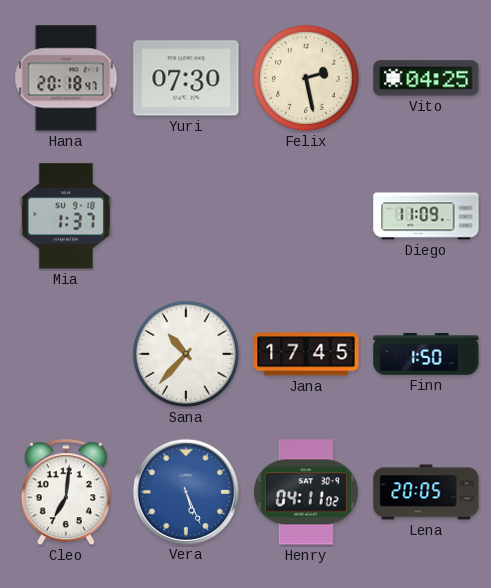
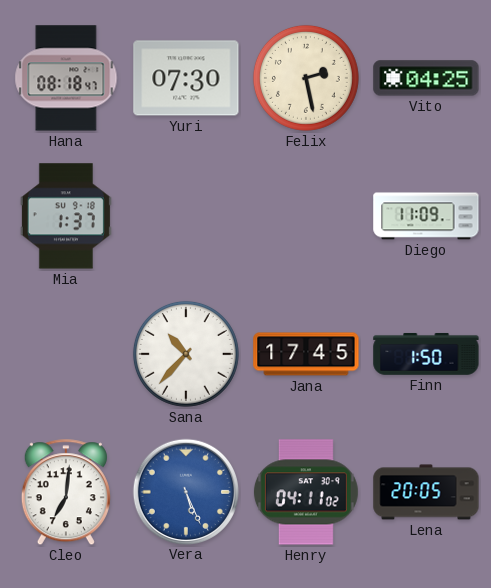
Hana: 20:18 -> 08:18 (66, 78)
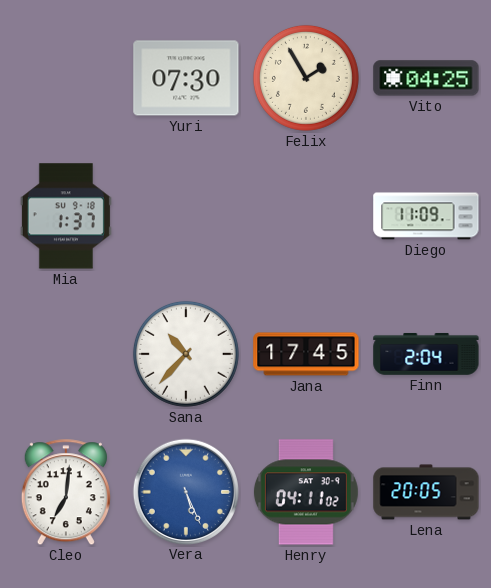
Hana: 08:18 -> none (66, 78)
Felix: 2:28 -> 1:55 (306, 78)
Finn: 1:50 -> 2:04 (426, 354)
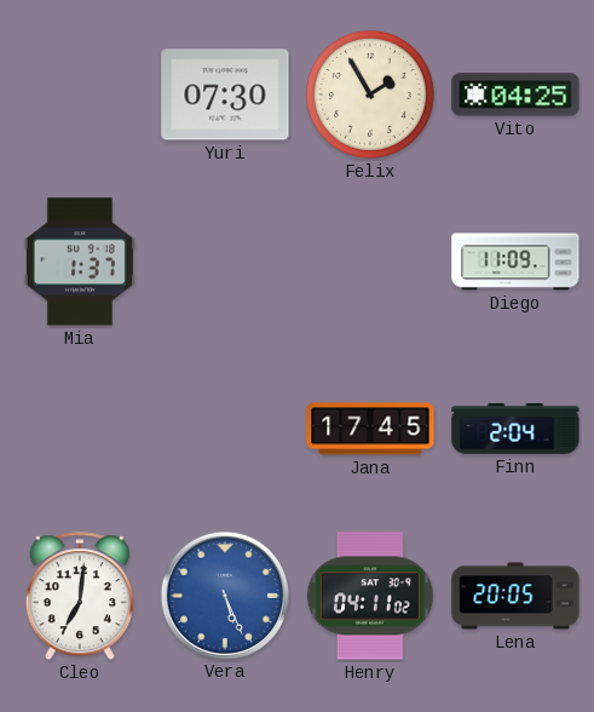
Sana: 10:37 -> none (186, 354)
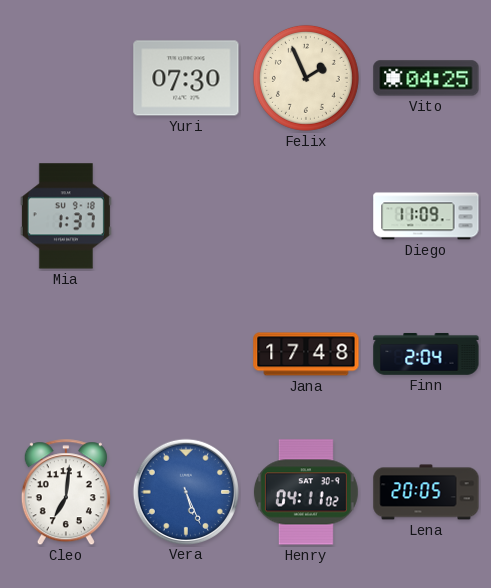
Felix: 1:55 -> 1:56 (306, 78)
Jana: 17:45 -> 17:48 (306, 354)
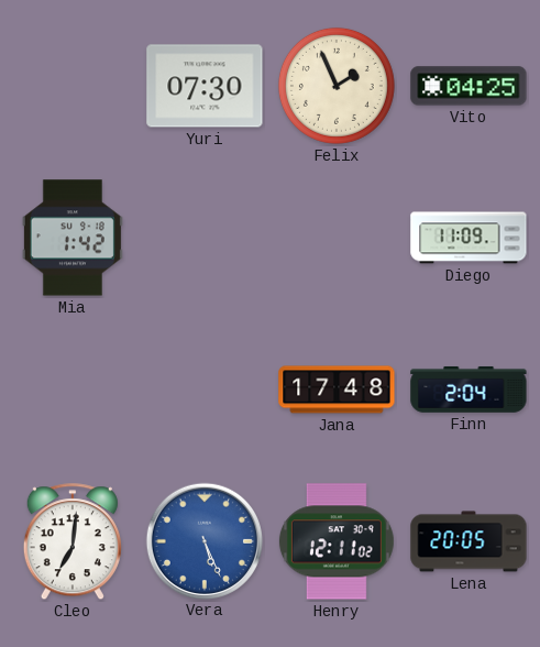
Mia: 1:37 -> 1:42 (73, 238)
Henry: 04:11 -> 12:11 (337, 541)
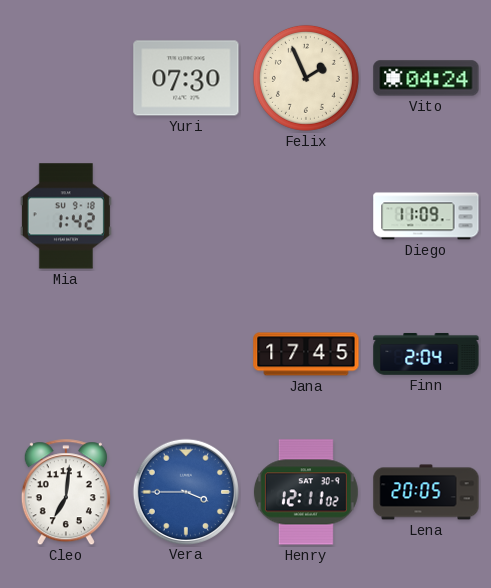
Vito: 04:25 -> 04:24 (426, 78)
Jana: 17:48 -> 17:45 (306, 354)
Vera: 5:26 -> 3:45 (185, 491)
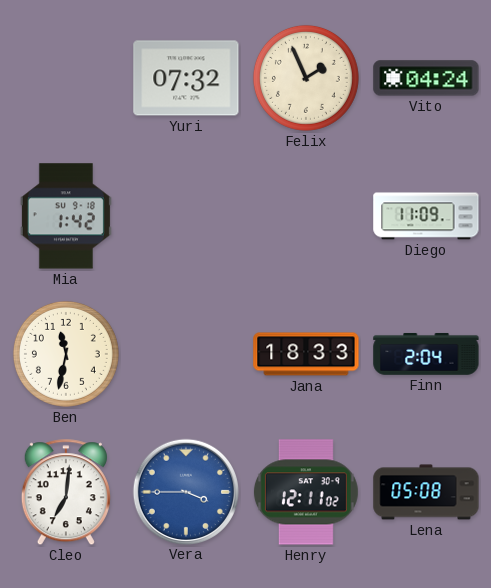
Yuri: 07:30 -> 07:32 (186, 78)
Ben: none -> 11:32 (66, 354)
Jana: 17:45 -> 18:33 (306, 354)
Lena: 20:05 -> 05:08 (426, 492)
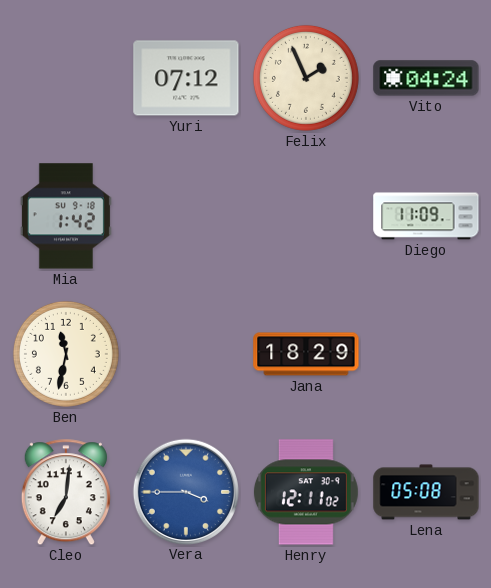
Yuri: 07:32 -> 07:12 (186, 78)
Jana: 18:33 -> 18:29 (306, 354)
Finn: 2:04 -> none (426, 354)
